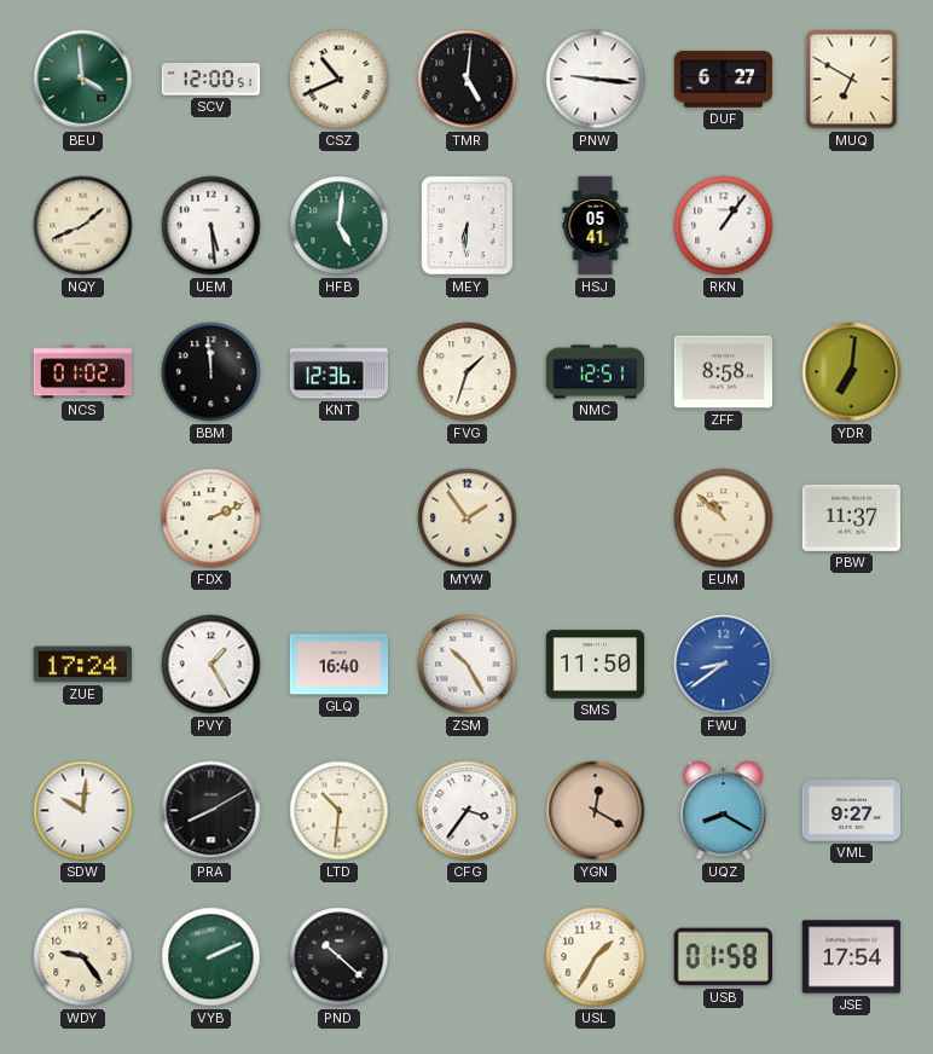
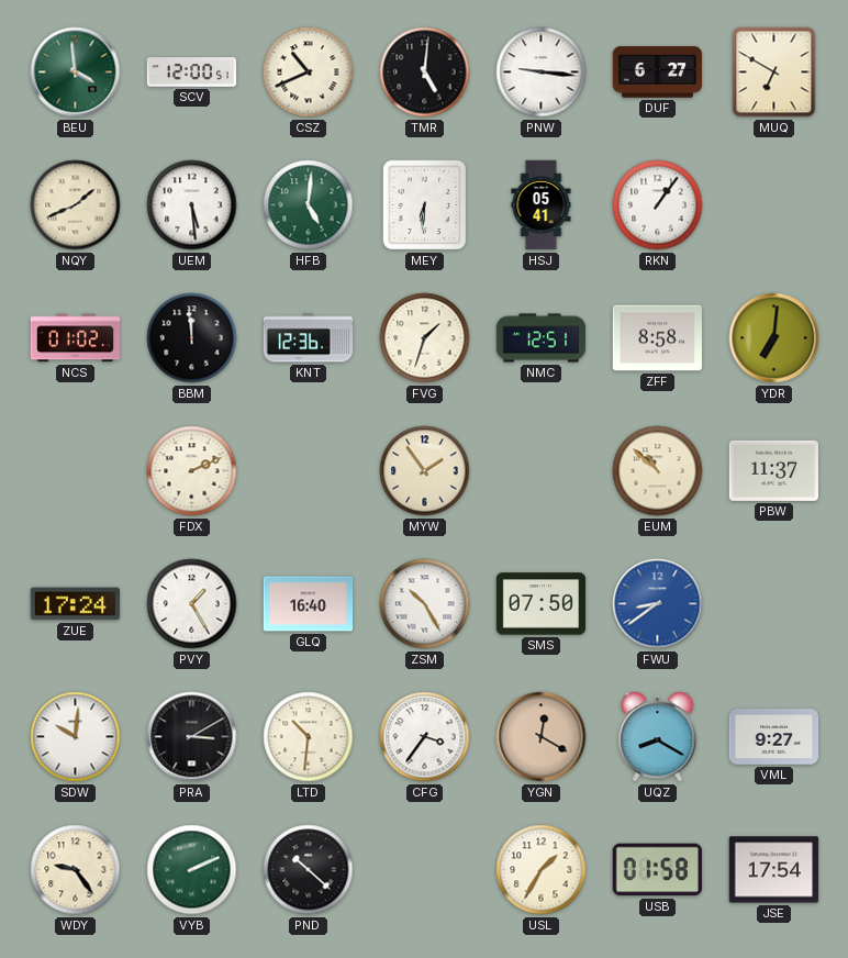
SMS: 11:50 -> 07:50 (542, 604)
PRA: 8:10 -> 3:10 (192, 737)
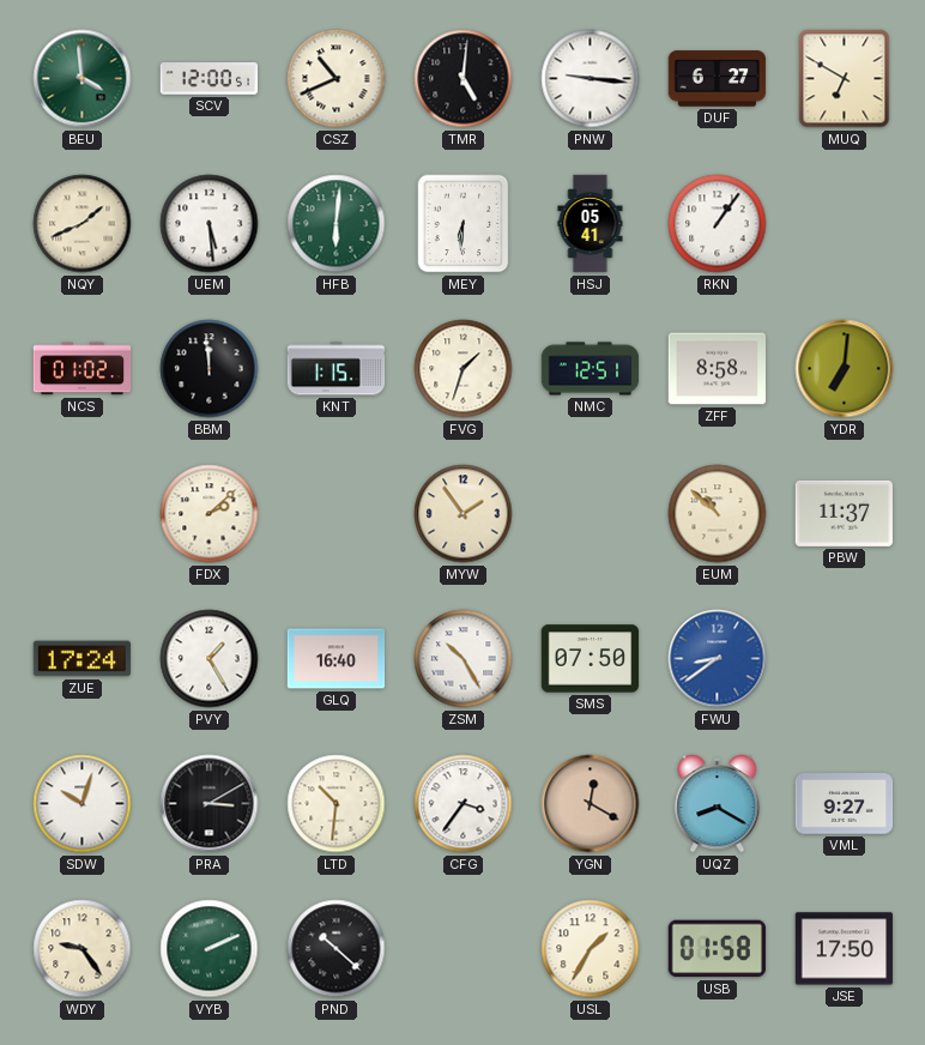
HFB: 5:01 -> 6:01 (337, 224)
KNT: 12:36 -> 1:15 (337, 369)
FDX: 2:11 -> 2:08 (210, 514)
SDW: 10:01 -> 10:03 (83, 804)
JSE: 17:54 -> 17:50 (845, 949)
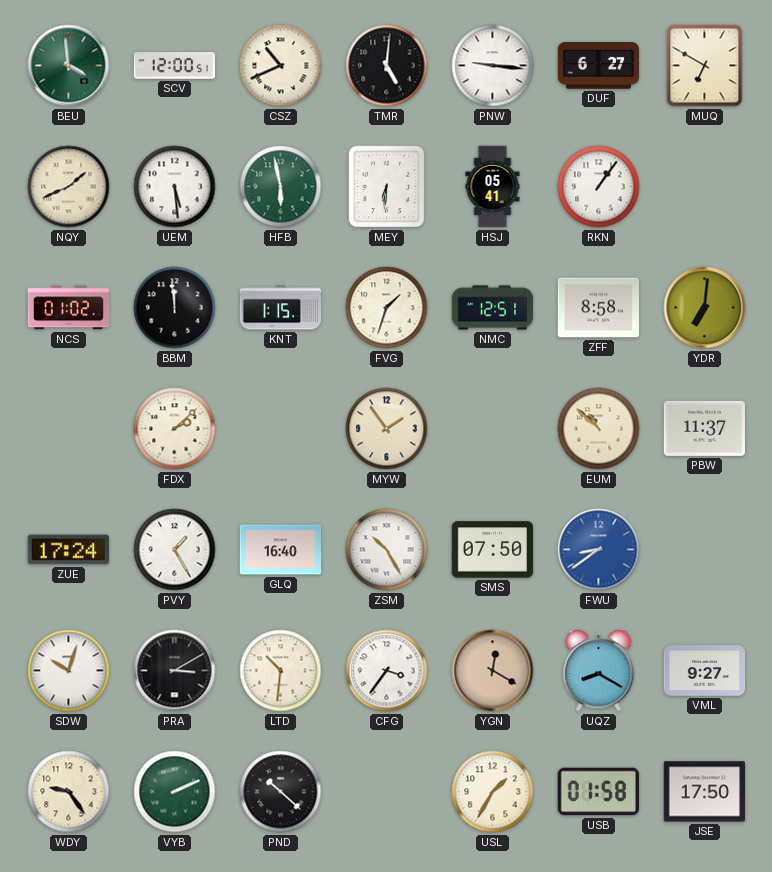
HFB: 6:01 -> 5:58 (281, 187)
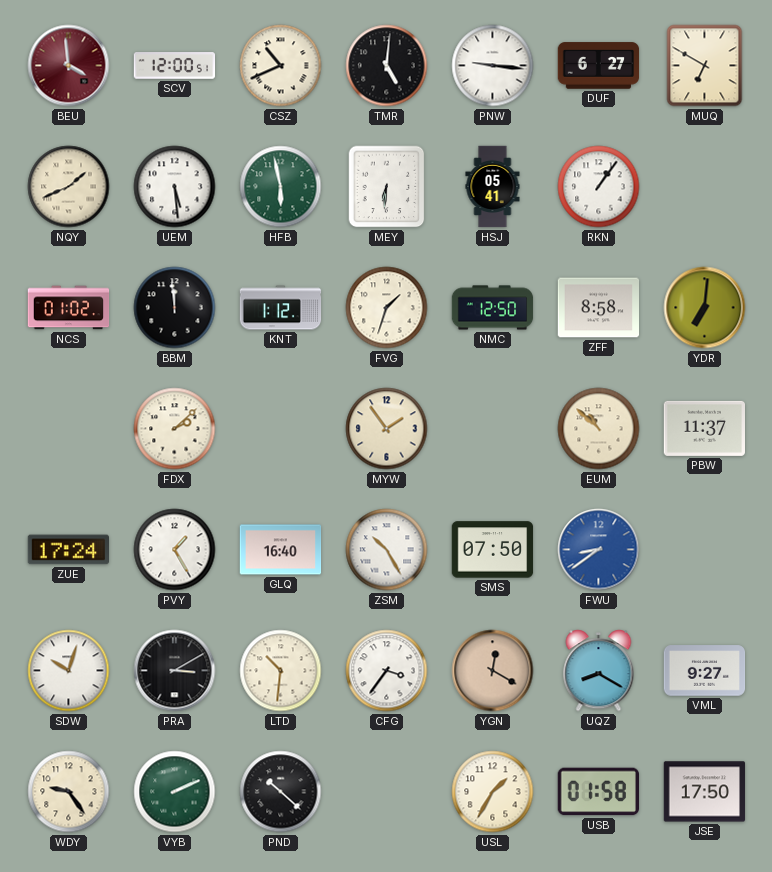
BEU dial: green -> burgundy (69, 66)
KNT: 1:15 -> 1:12 (281, 308)
NMC: 12:51 -> 12:50 (493, 308)
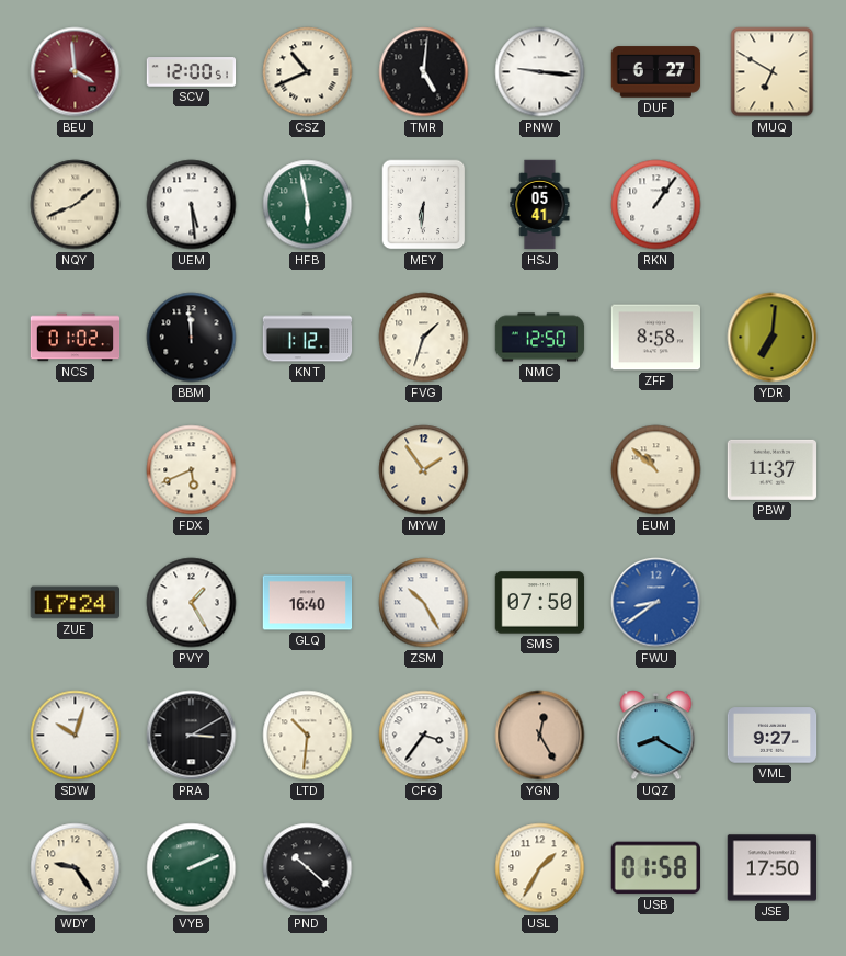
FDX: 2:08 -> 5:41 (192, 470)
YGN: 12:20 -> 12:25 (540, 736)
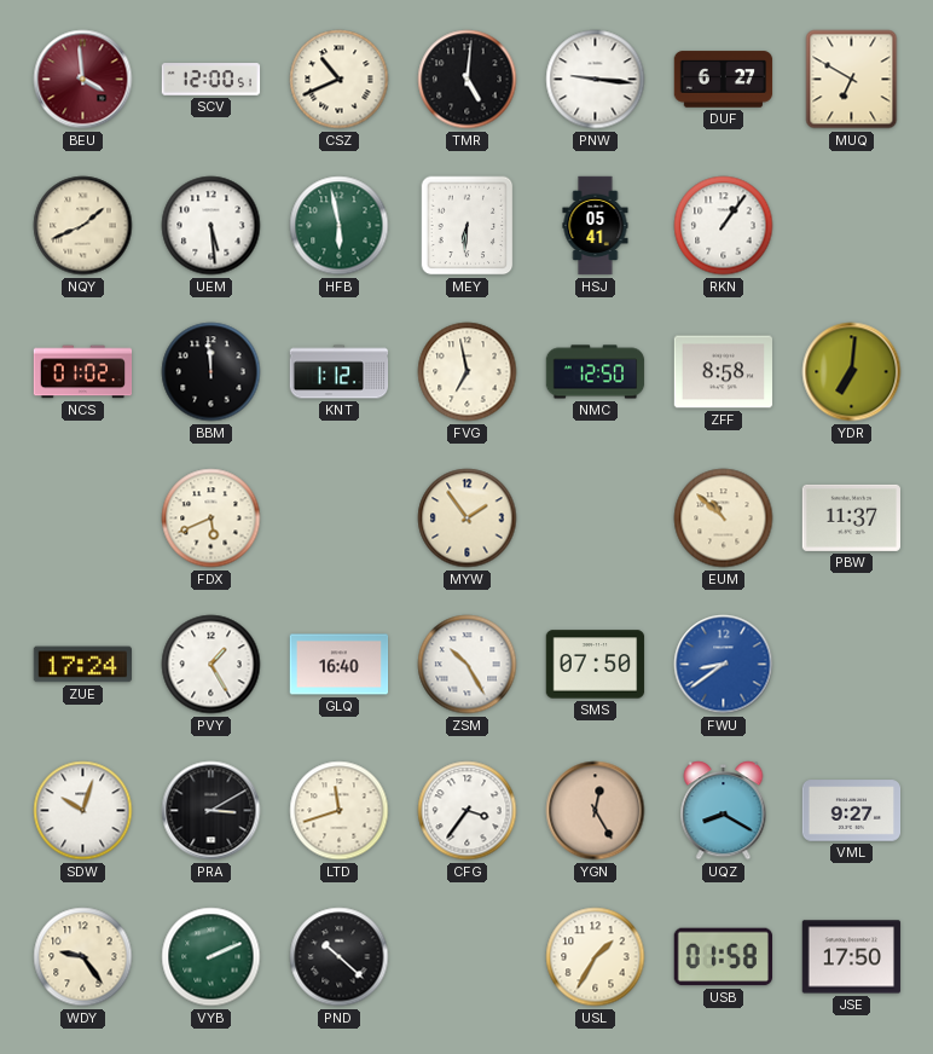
FVG: 1:33 -> 6:58 (468, 372)
LTD: 10:31 -> 11:42 (340, 811)
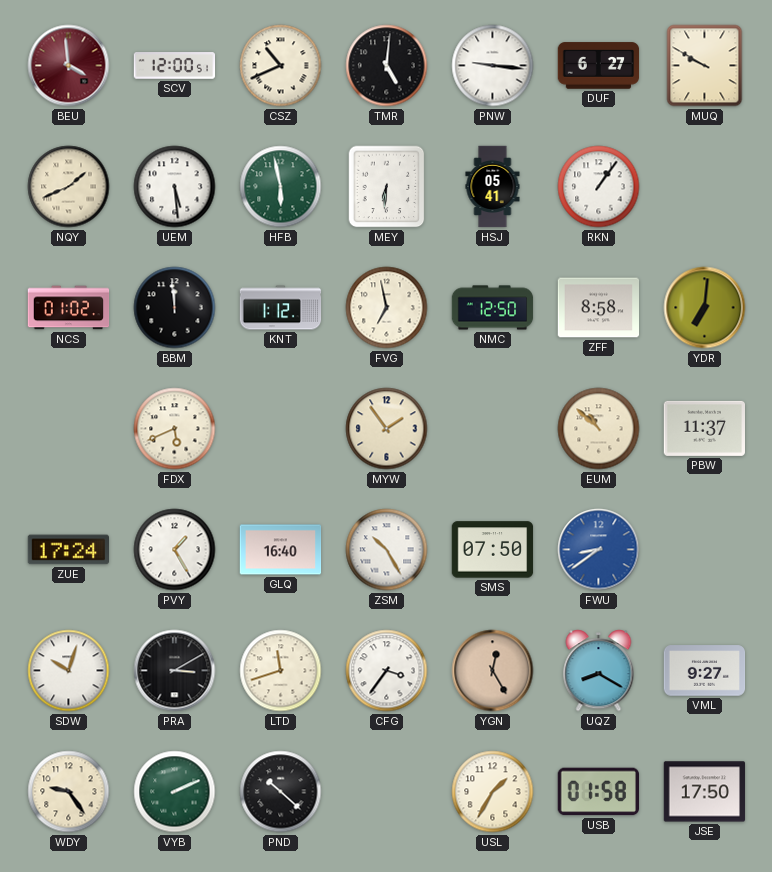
MUQ: 6:50 -> 9:50 (705, 66)
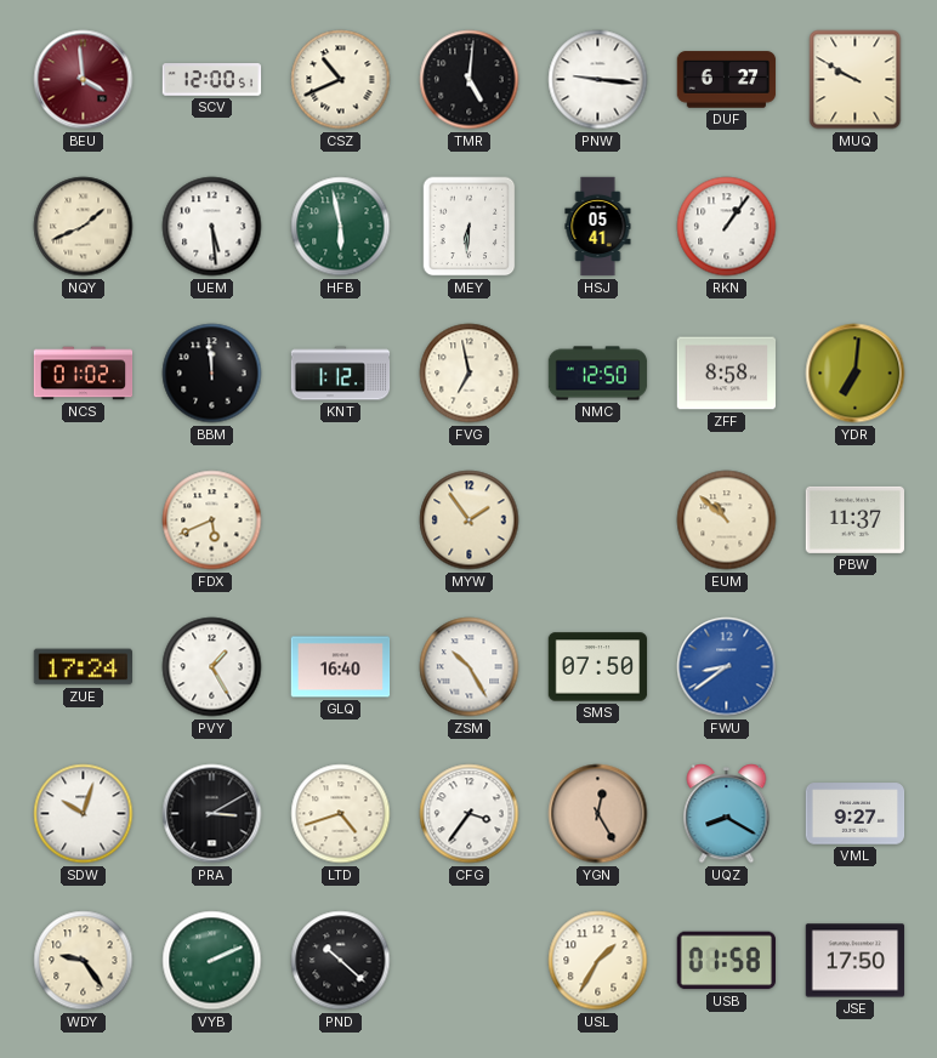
LTD: 11:42 -> 4:42 (341, 814)
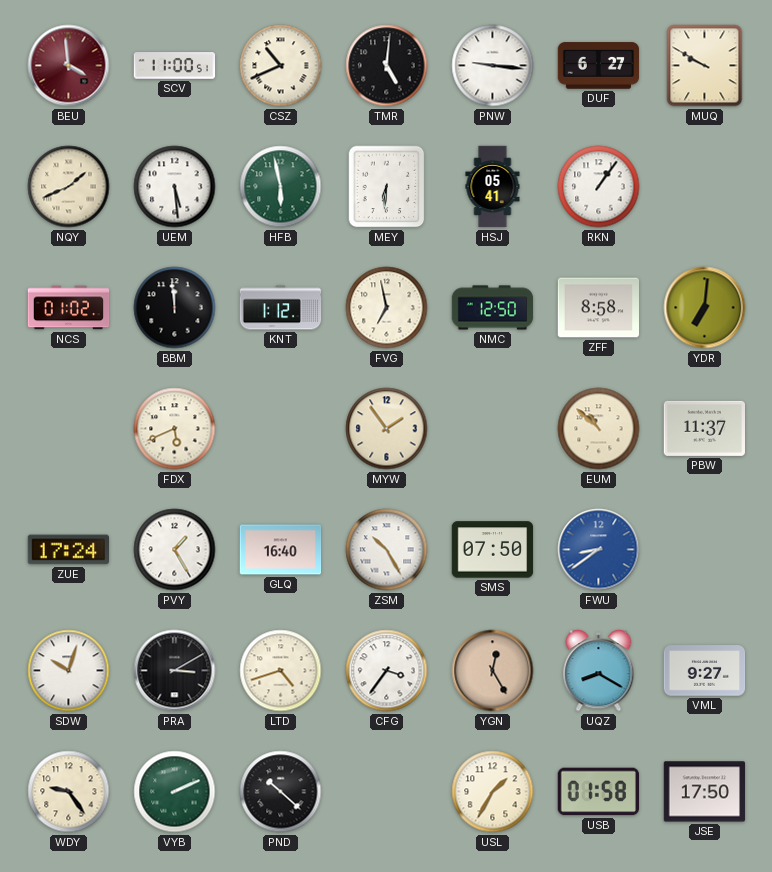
SCV: 12:00 -> 11:00 (175, 66)
